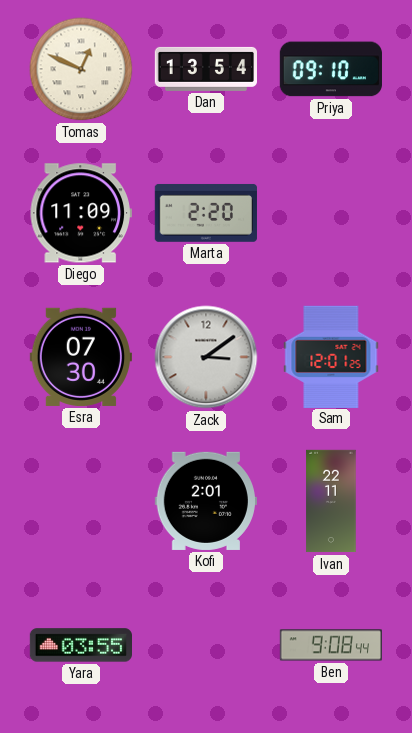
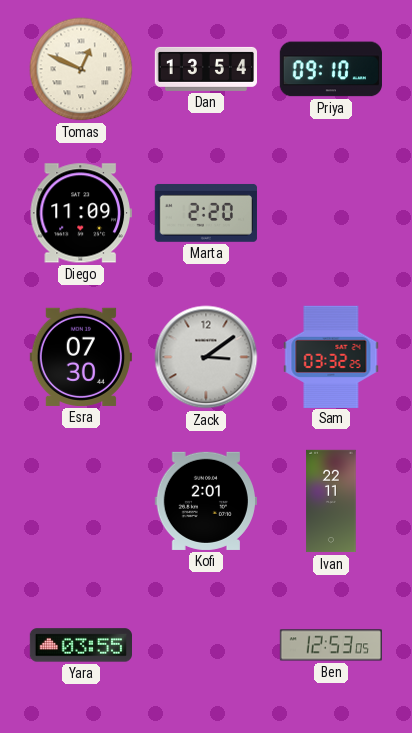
Sam: 12:01 -> 03:32 (331, 356)
Ben: 9:08 -> 12:53 (330, 645)
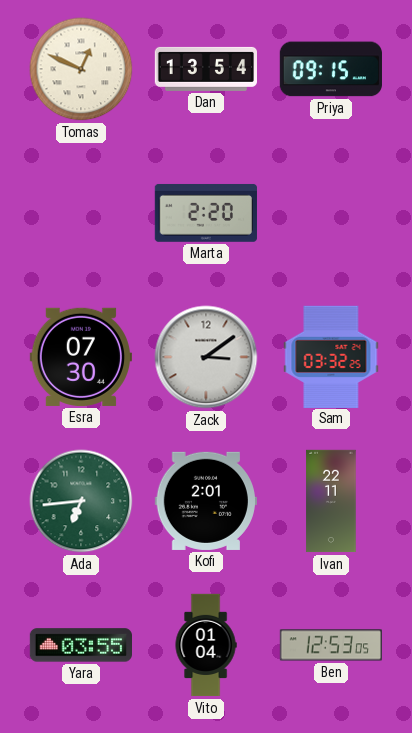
Priya: 09:10 -> 09:15 (331, 69)
Diego: 11:09 -> none (81, 213)
Ada: none -> 6:44 (81, 501)
Vito: none -> 01:04 (206, 645)
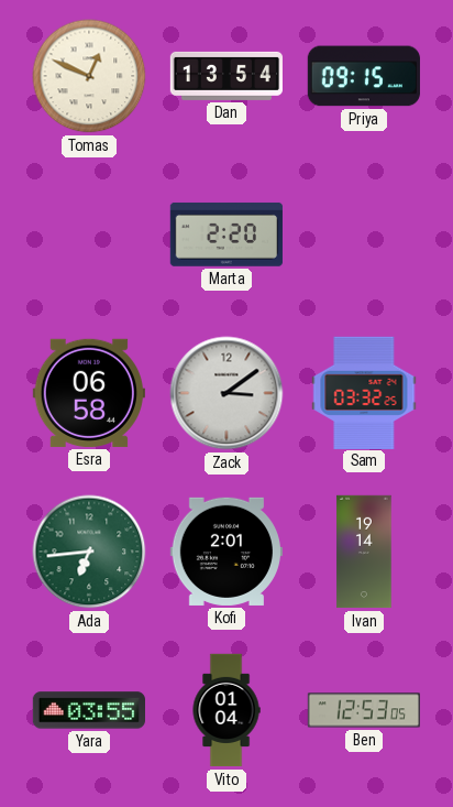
Esra: 07:30 -> 06:58 (89, 393)
Ivan: 22:11 -> 19:14 (364, 552)
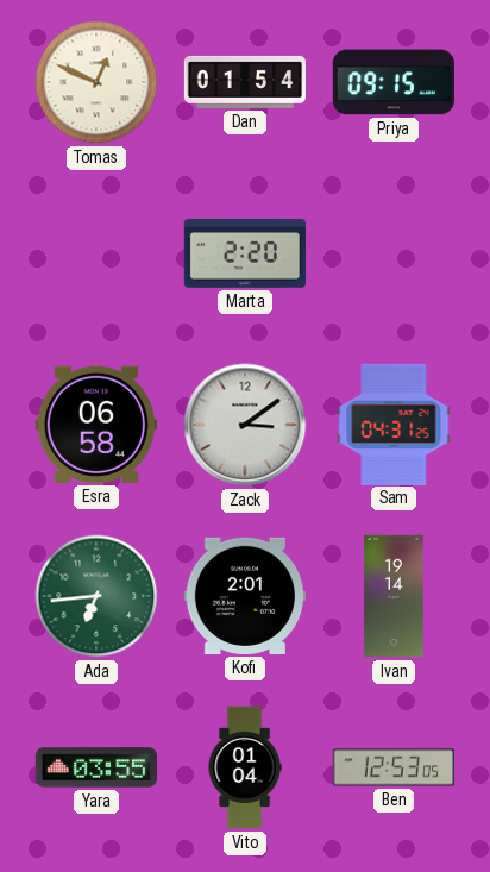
Dan: 13:54 -> 01:54 (244, 82)
Sam: 03:32 -> 04:31 (394, 424)
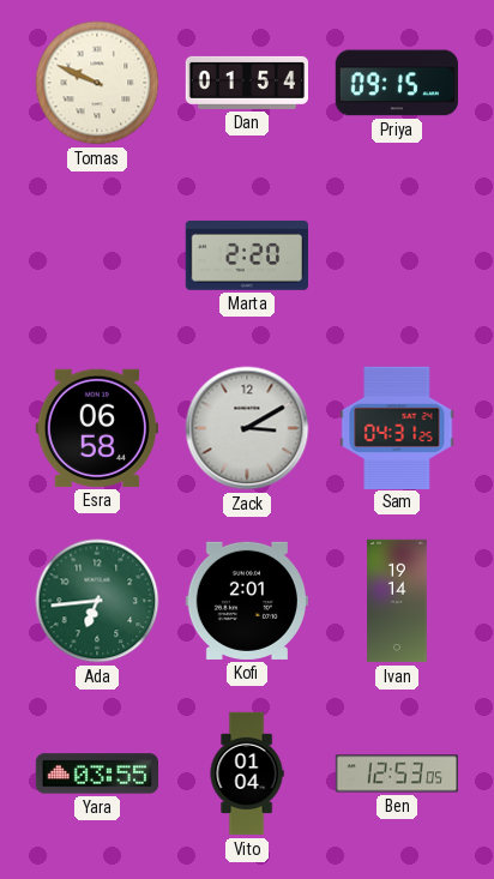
Tomas: 12:49 -> 9:49 (97, 83)
Zack: 3:09 -> 3:10 (247, 428)
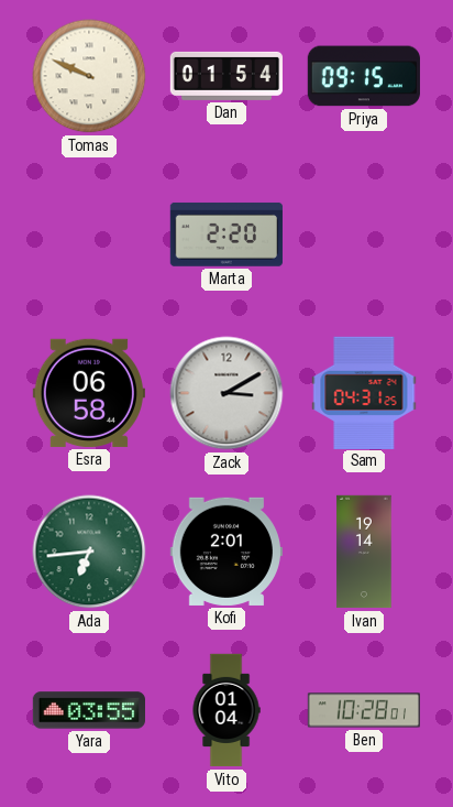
Ben: 12:53 -> 10:28 (363, 710)
